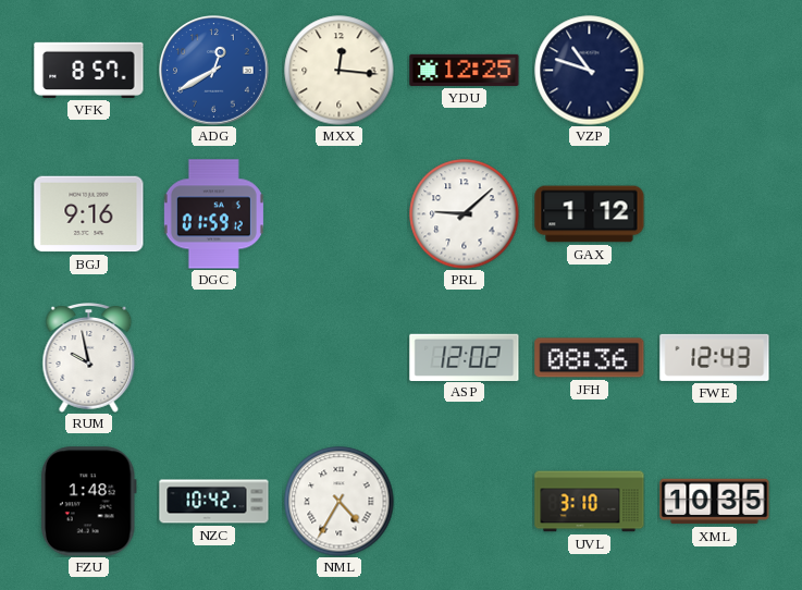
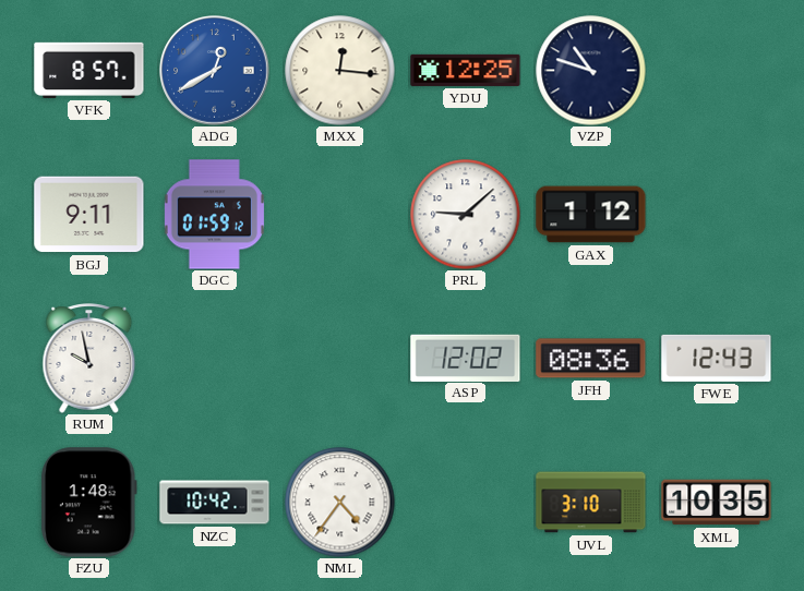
BGJ: 9:16 -> 9:11 (89, 215)
NML: 4:35 -> 4:36 (340, 503)
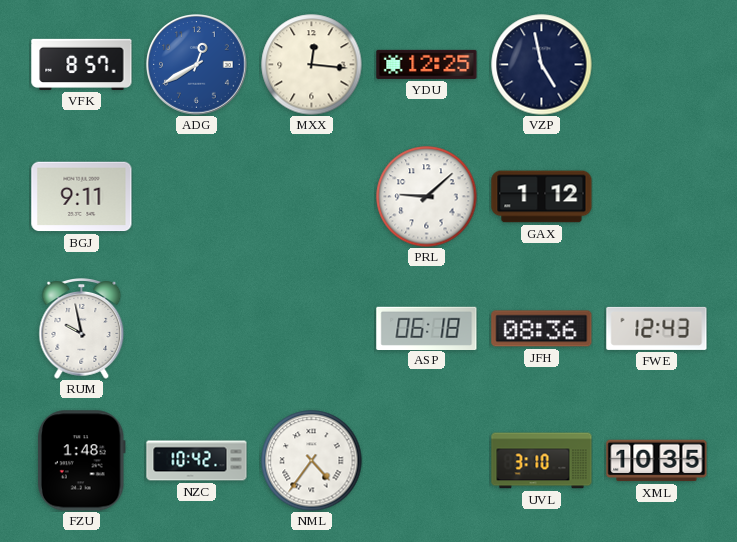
VZP: 10:48 -> 4:58 (542, 65)
DGC: 01:59 -> none (214, 215)
ASP: 12:02 -> 06:18 (427, 328)
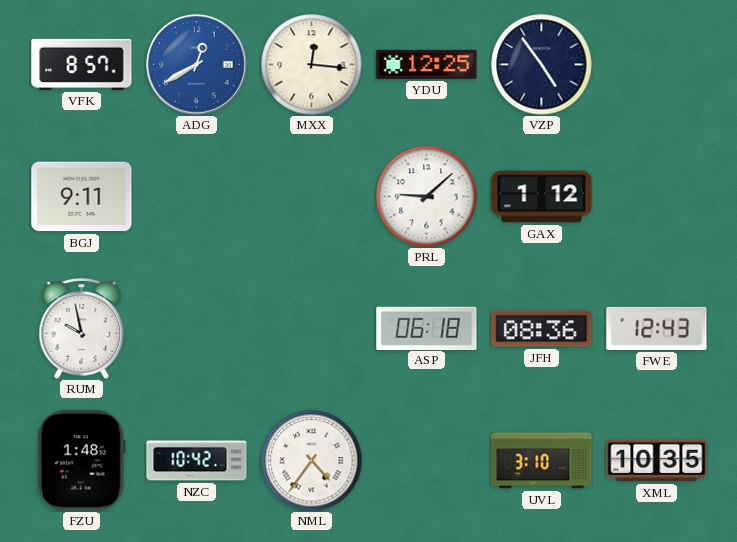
VZP: 4:58 -> 4:54 (542, 65)
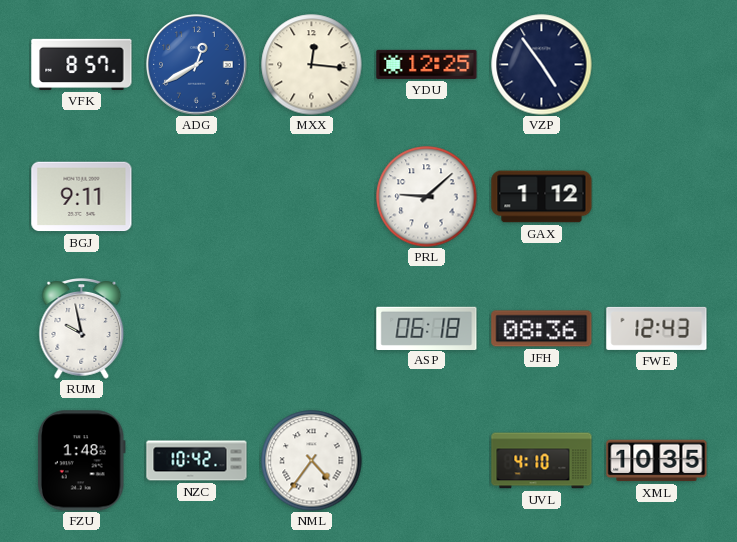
UVL: 3:10 -> 4:10 (542, 461)
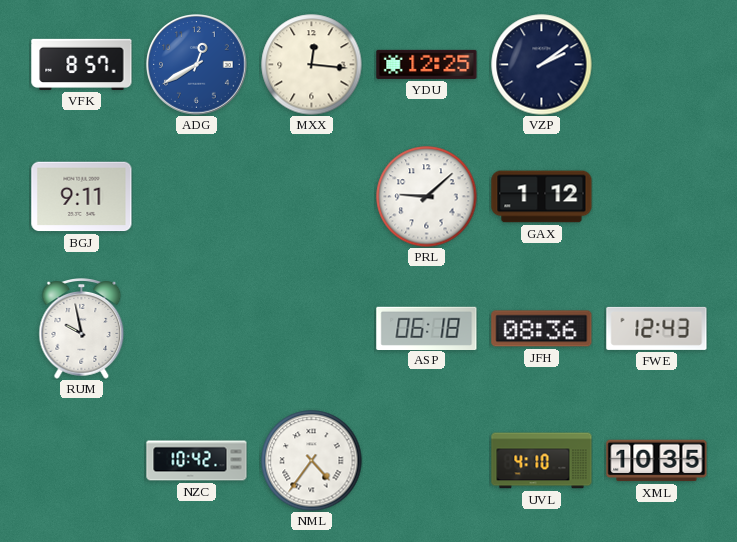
VZP: 4:54 -> 2:09 (542, 65)
FZU: 1:48 -> none (81, 461)
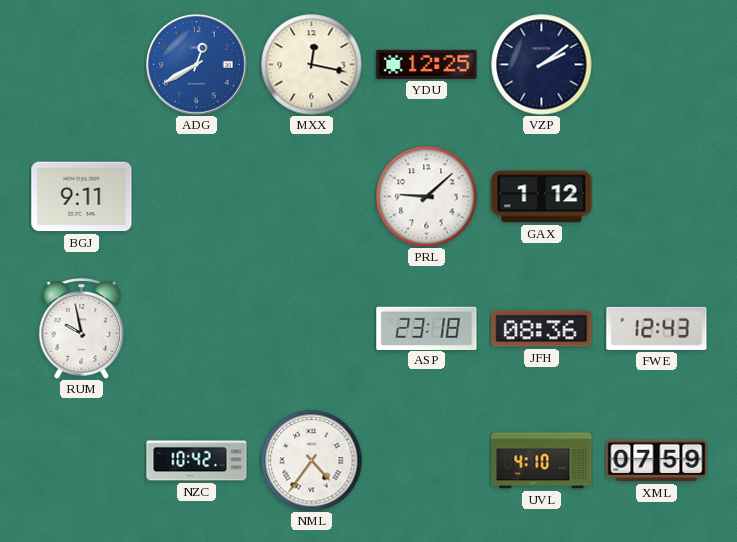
VFK: 8:57 -> none (82, 64)
MXX: 12:16 -> 12:17 (312, 65)
ASP: 06:18 -> 23:18 (427, 328)
XML: 10:35 -> 07:59 (657, 461)
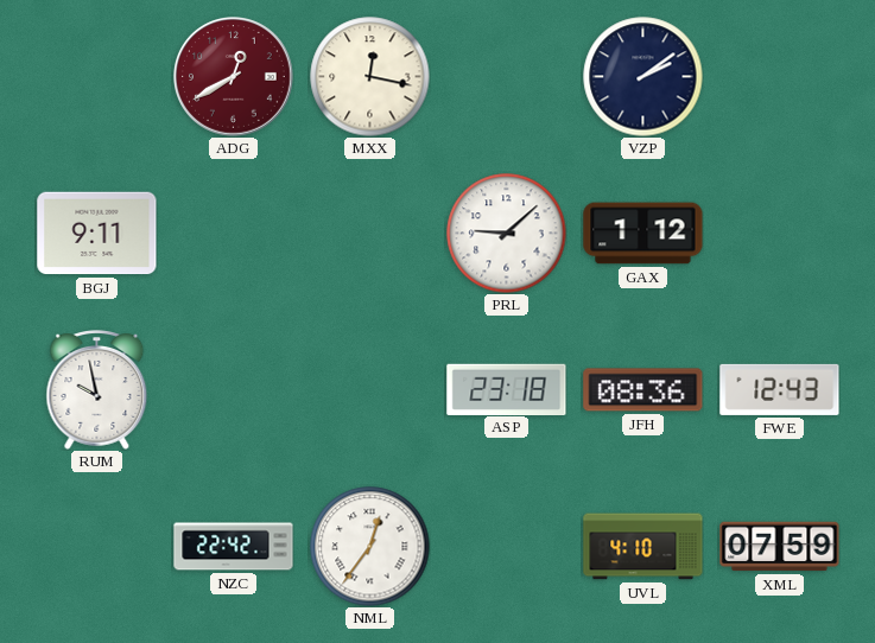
ADG dial: blue -> burgundy (234, 77)
YDU: 12:25 -> none (427, 64)
NZC: 10:42 -> 22:42 (234, 547)
NML: 4:36 -> 12:36 (370, 547)
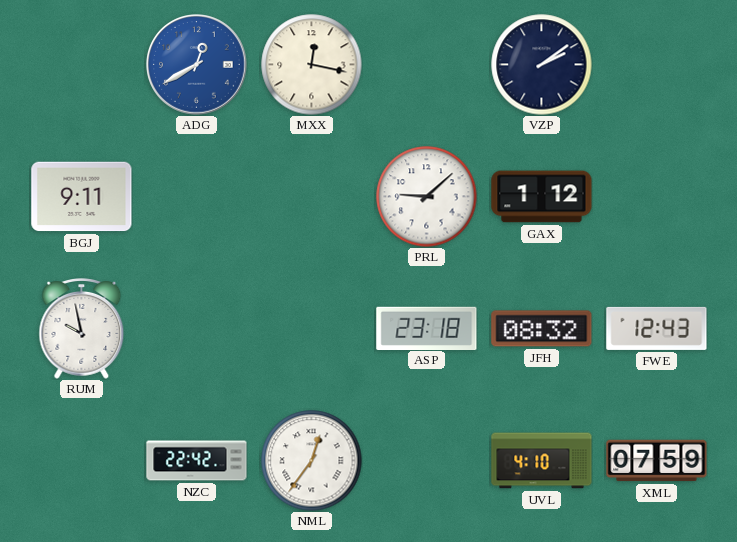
ADG dial: burgundy -> blue (197, 65)
JFH: 08:36 -> 08:32 (542, 329)
